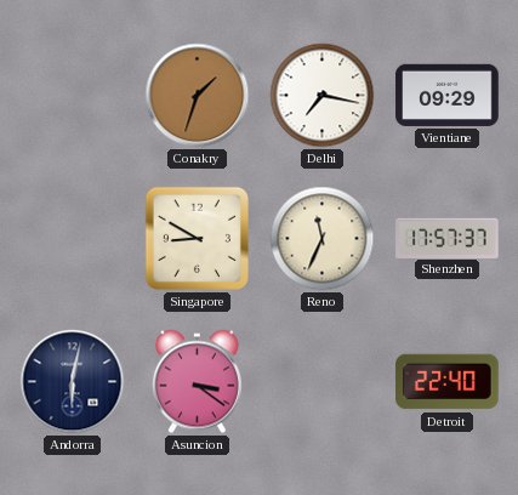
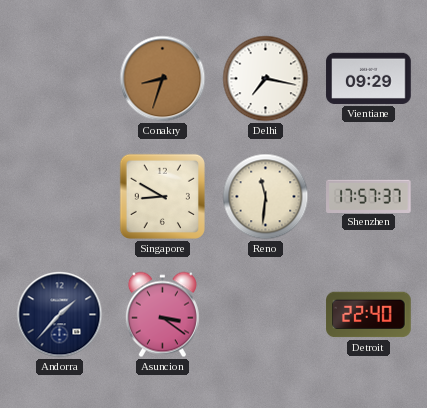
Conakry: 1:33 -> 8:33 (163, 79)
Reno: 11:34 -> 11:31 (266, 197)
Andorra: 6:02 -> 1:37 (60, 315)
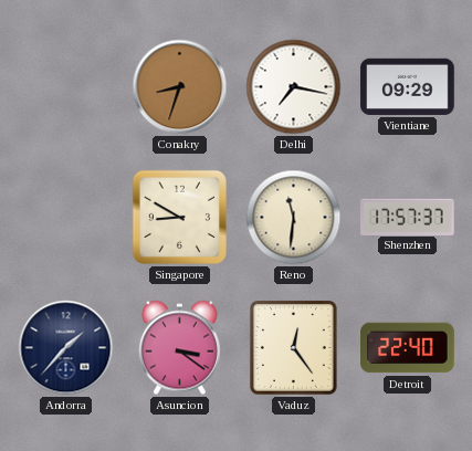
Vaduz: none -> 12:24 (293, 348)
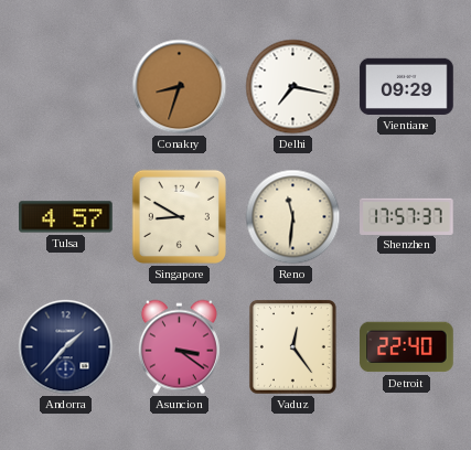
Tulsa: none -> 4:57 (66, 217)
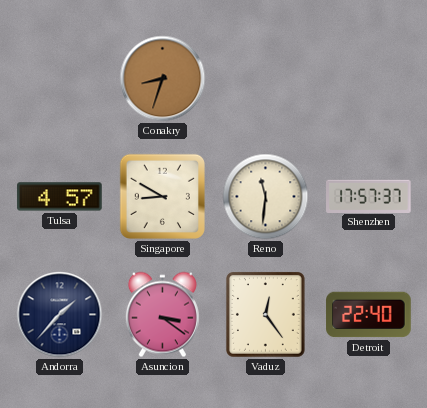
Delhi: 7:17 -> none (293, 87)
Vientiane: 09:29 -> none (407, 86)
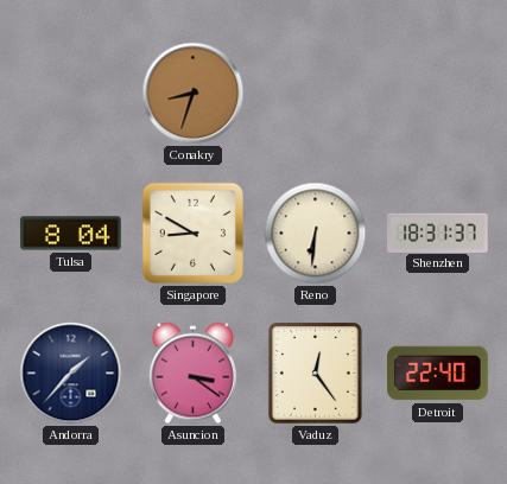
Tulsa: 4:57 -> 8:04 (71, 234)
Reno: 11:31 -> 6:31 (316, 234)
Shenzhen: 17:57 -> 18:31 (438, 233)
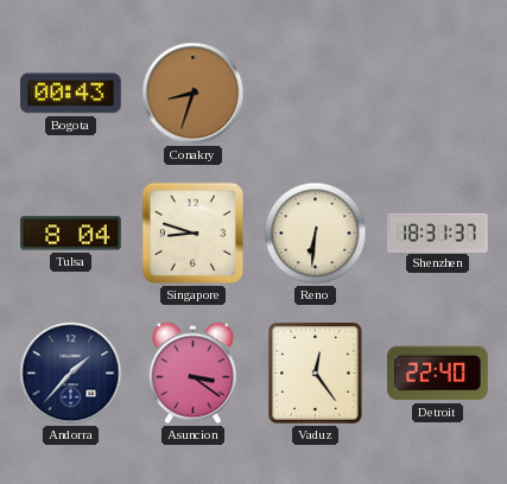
Bogota: none -> 00:43 (71, 94)
Singapore: 8:50 -> 8:48 (192, 233)
